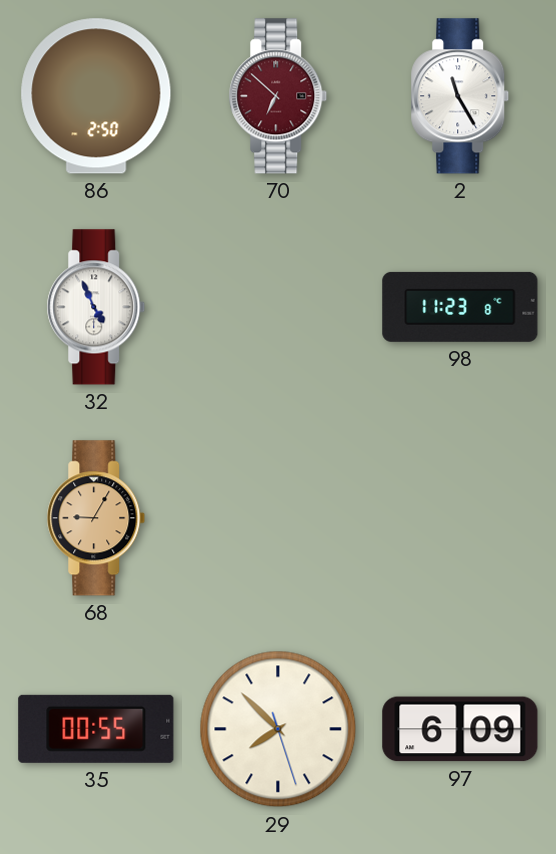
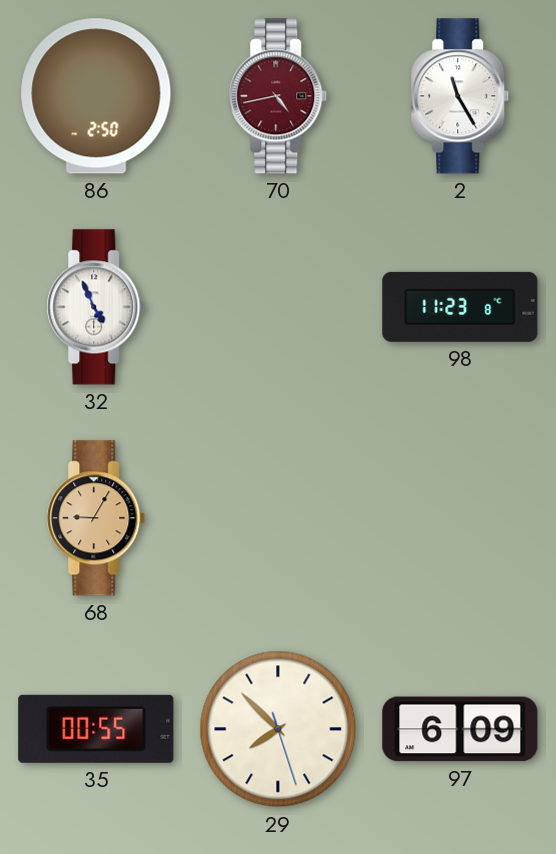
70: 6:52 -> 4:43 (278, 96)
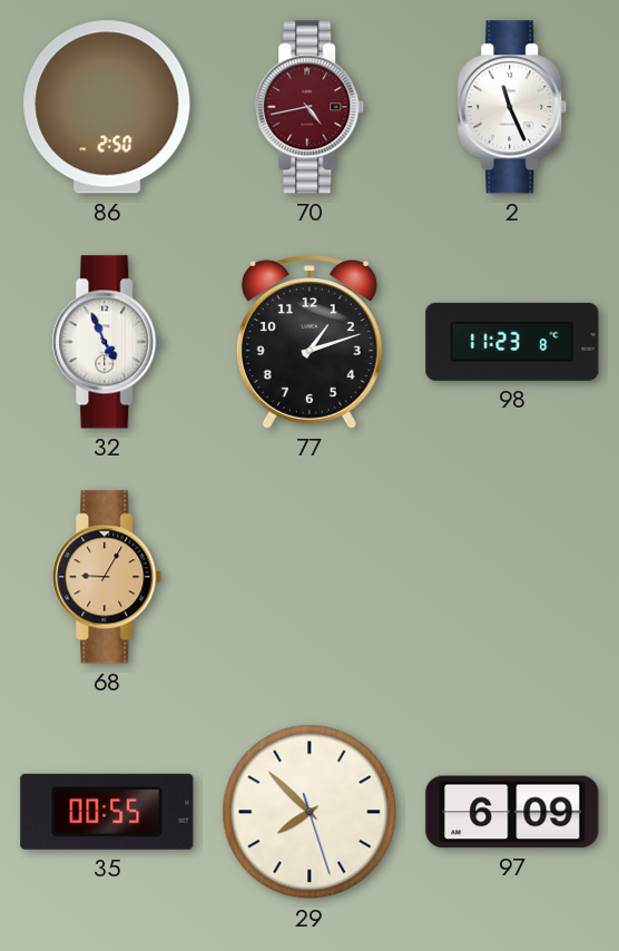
2: 11:25 -> 11:26 (512, 107)
77: none -> 1:12 (309, 342)
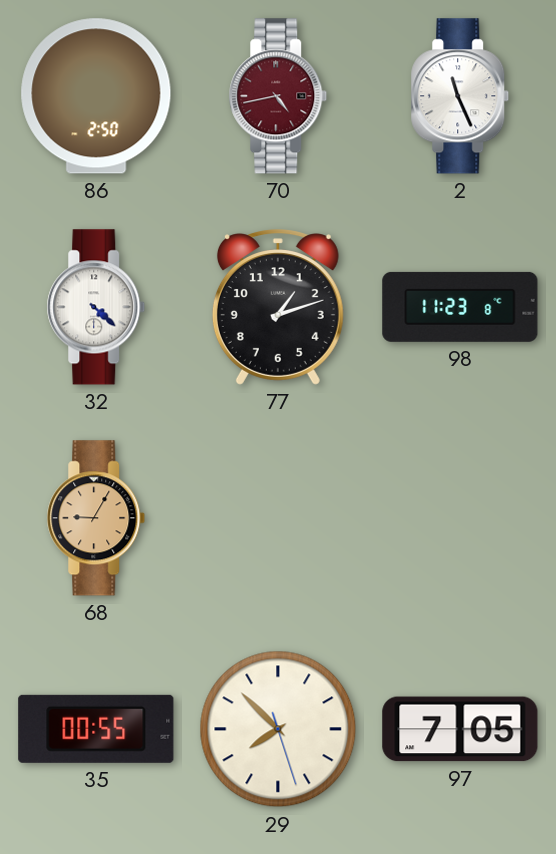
32: 4:56 -> 4:22 (96, 307)
97: 6:09 -> 7:05 (460, 729)
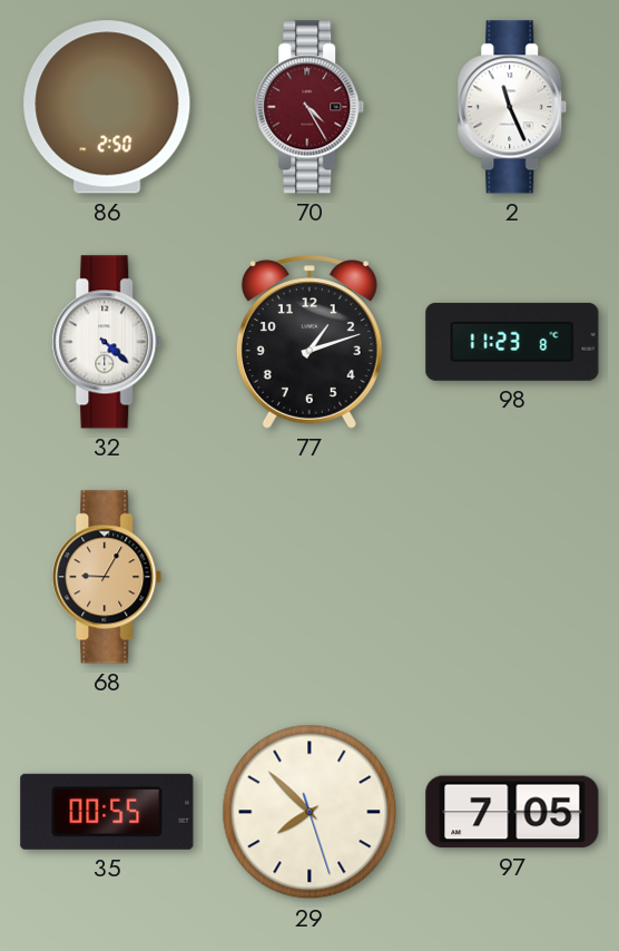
70: 4:43 -> 4:25 (309, 107)
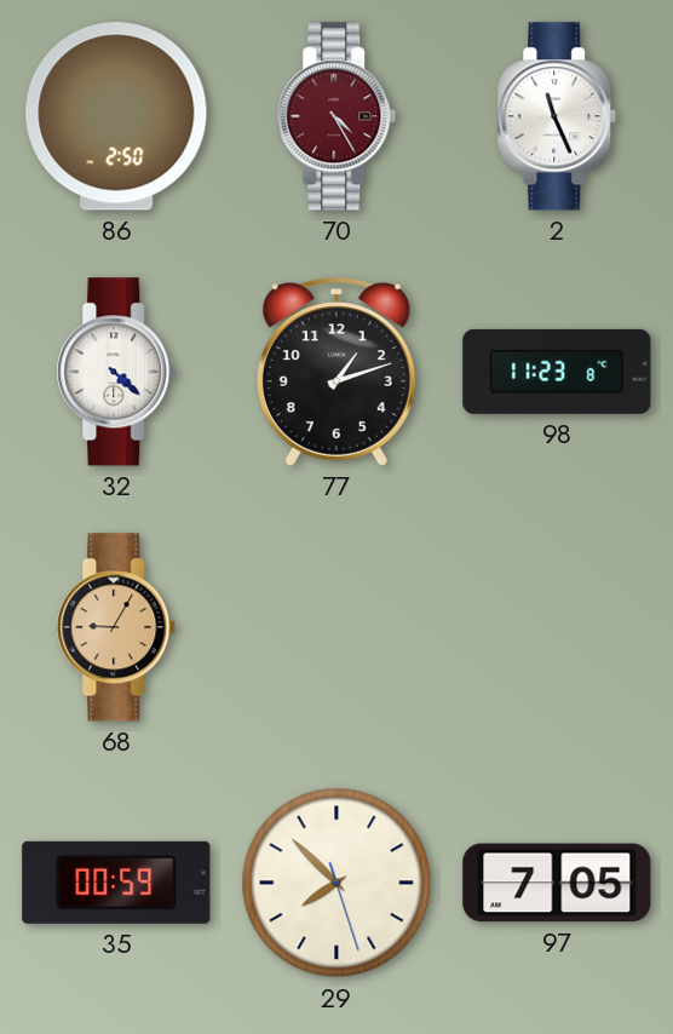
35: 00:55 -> 00:59 (116, 883)
